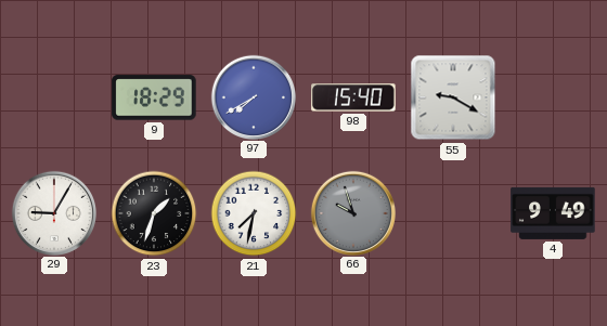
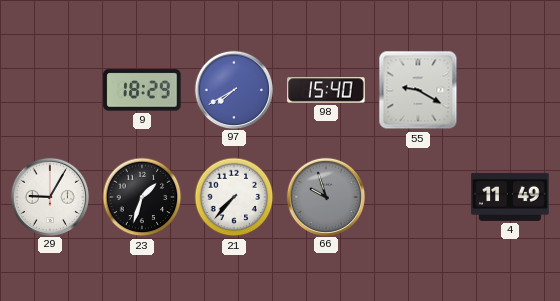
21: 7:32 -> 7:37 (234, 197)
4: 9:49 -> 11:49 (510, 197)
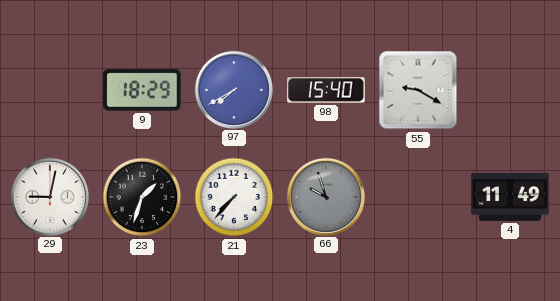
29: 9:05 -> 9:02 (49, 196)
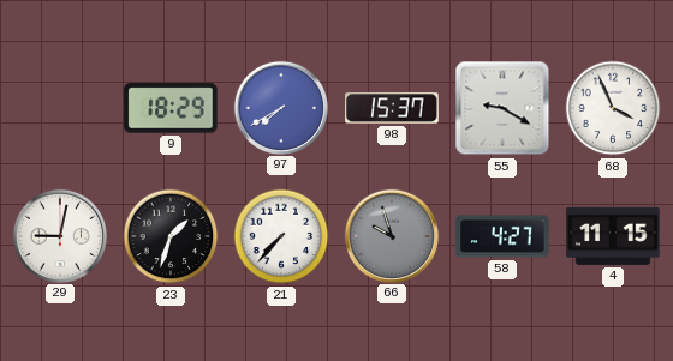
98: 15:40 -> 15:37 (392, 108)
68: none -> 3:56 (613, 108)
58: none -> 4:27 (502, 236)
4: 11:49 -> 11:15 (613, 236)
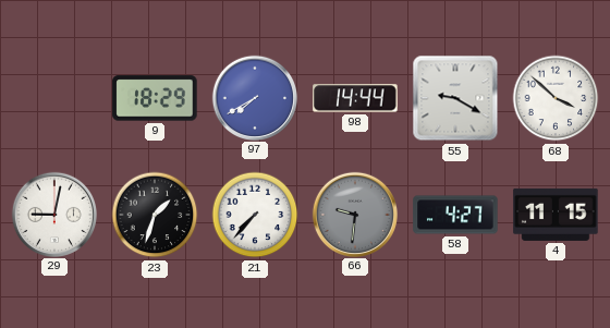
98: 15:37 -> 14:44 (355, 98)
68: 3:56 -> 3:52 (556, 98)
66: 9:57 -> 9:31 (354, 214)
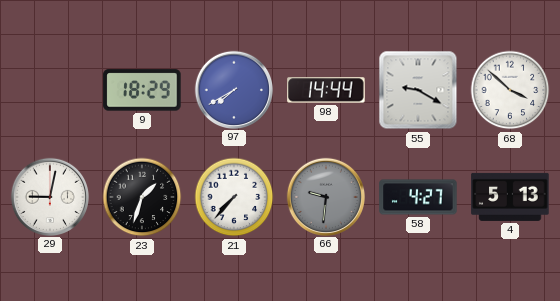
4: 11:15 -> 5:13 (510, 197)
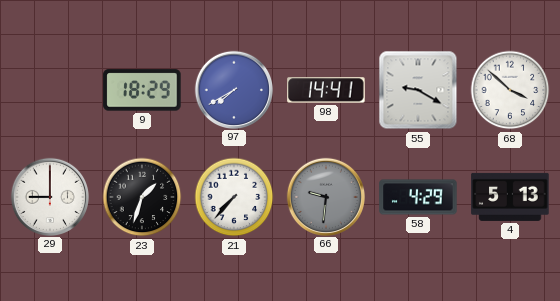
98: 14:44 -> 14:41 (326, 90)
29: 9:02 -> 9:00 (49, 196)
58: 4:27 -> 4:29 (418, 197)
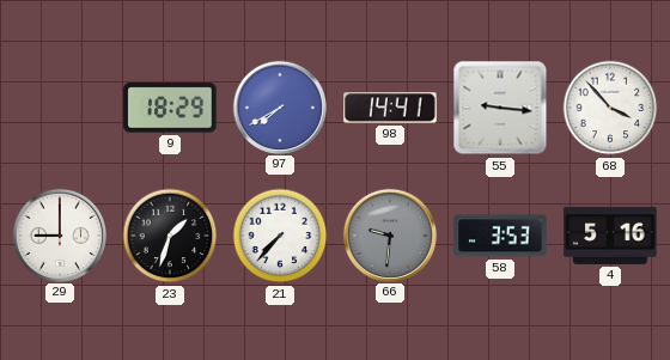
55: 9:20 -> 9:16 (500, 108)
68: 3:52 -> 3:53 (610, 108)
58: 4:29 -> 3:53 (500, 236)
4: 5:13 -> 5:16 (610, 236)
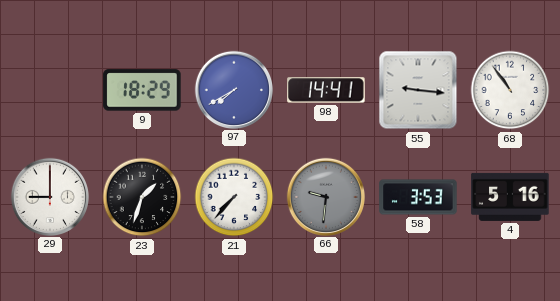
68: 3:53 -> 10:54 (510, 90)
